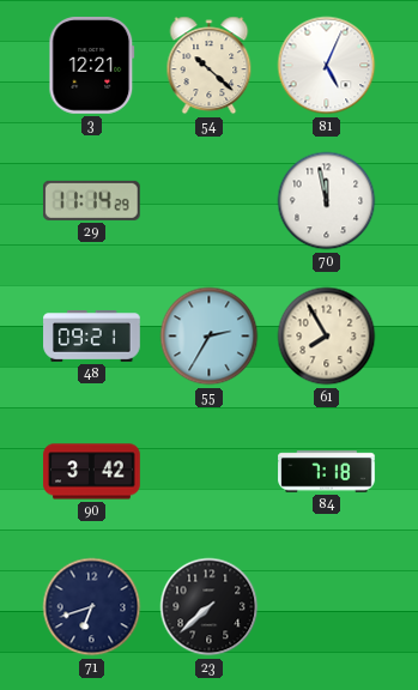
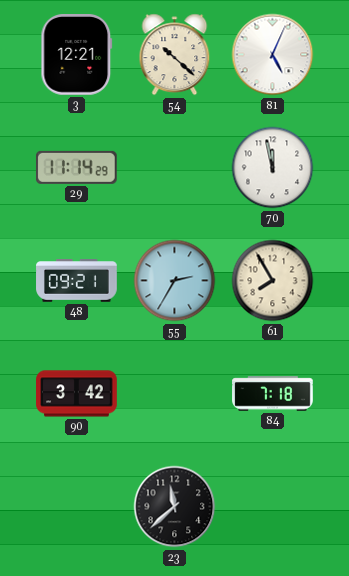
71: 6:42 -> none (92, 607)
23: 7:38 -> 11:38 (175, 507)
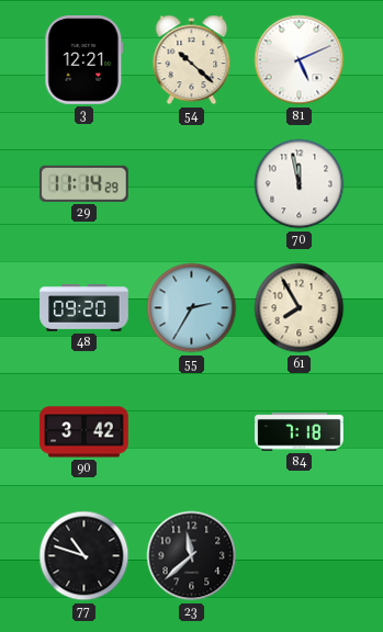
81: 5:04 -> 5:11 (300, 60)
48: 09:21 -> 09:20 (85, 308)
77: none -> 10:48 (85, 556)
